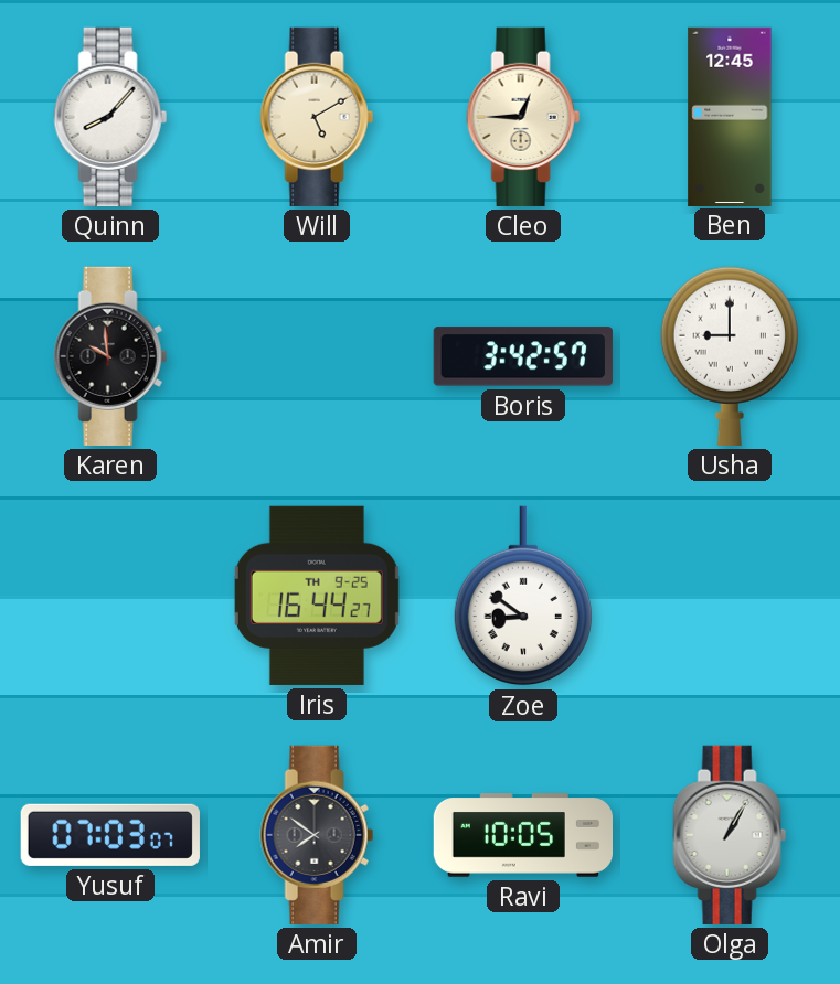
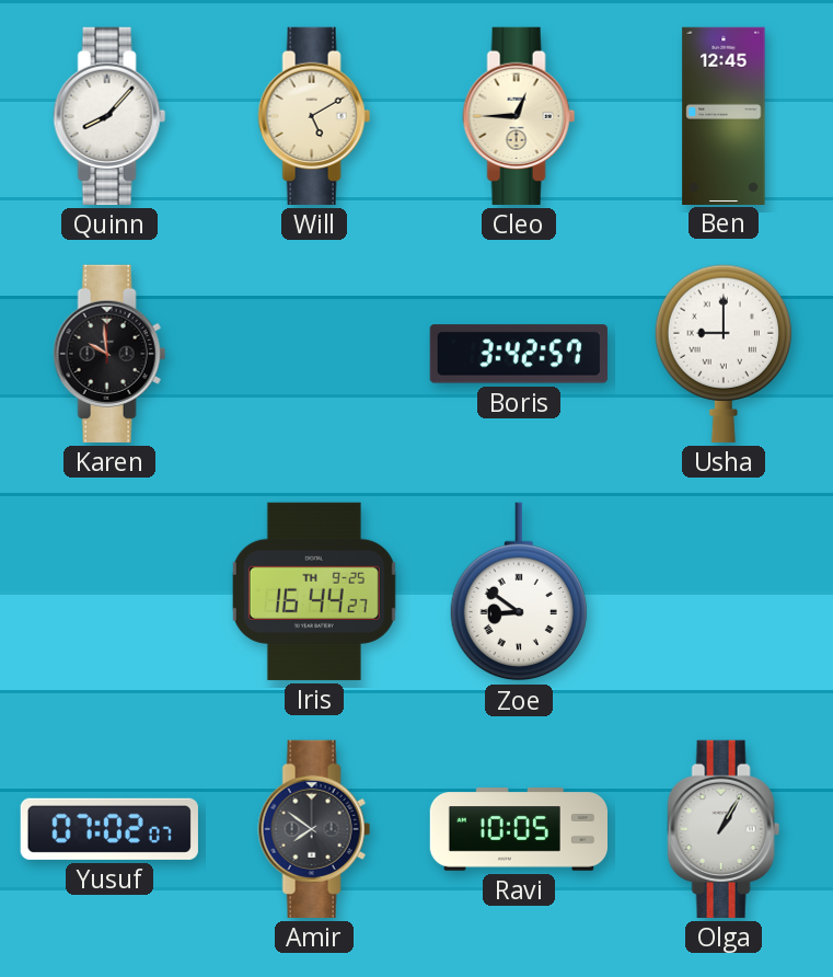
Yusuf: 07:03 -> 07:02 (109, 829)
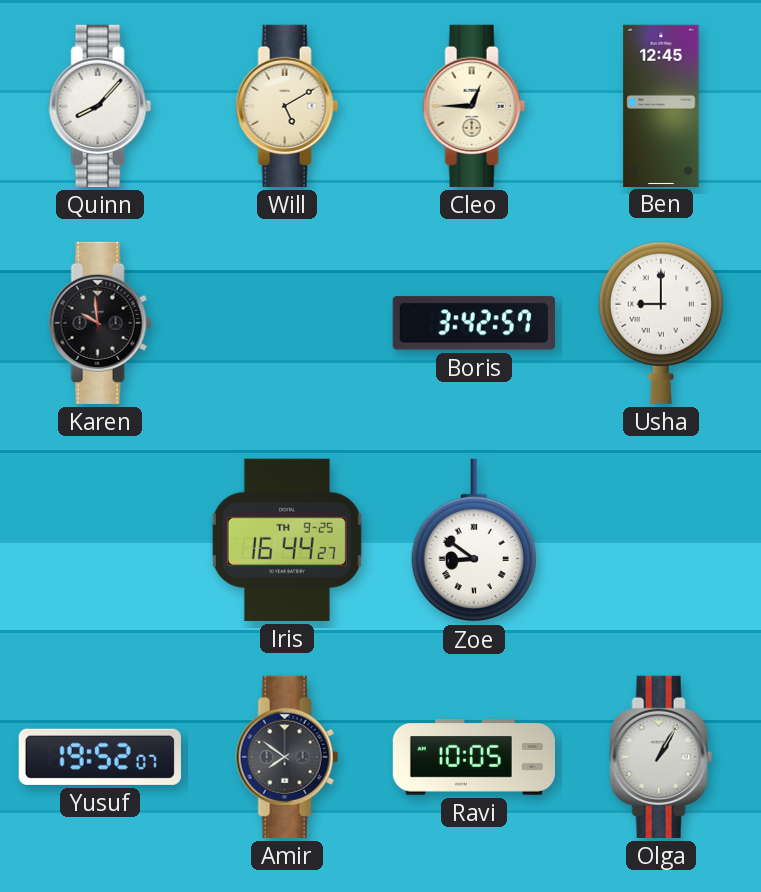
Yusuf: 07:02 -> 19:52 (100, 757)
